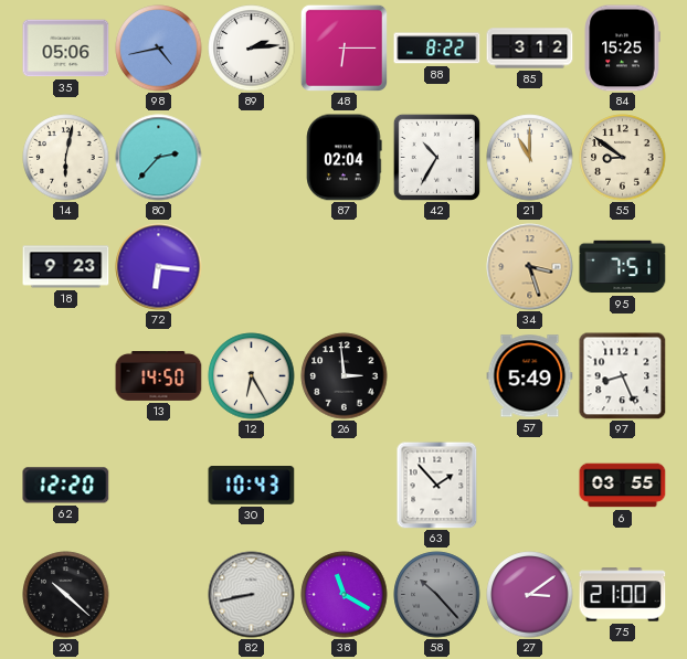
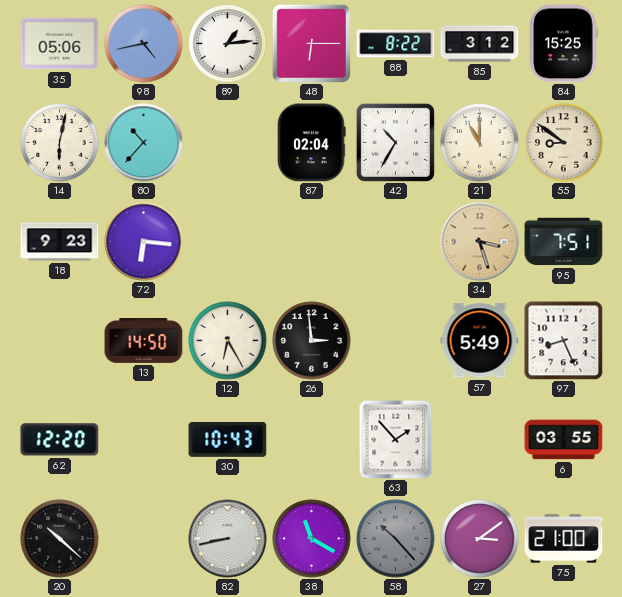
89: 2:14 -> 1:14 (228, 44)
80: 2:37 -> 10:37 (144, 143)
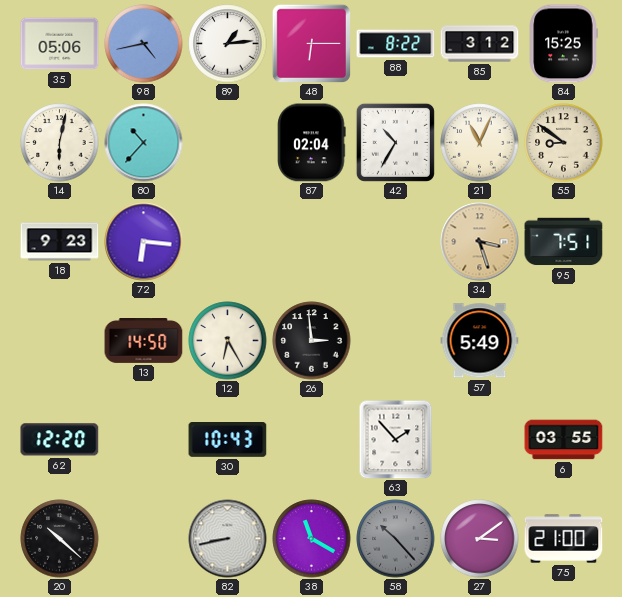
21: 11:00 -> 11:04 (480, 143)
97: 8:26 -> none (564, 341)
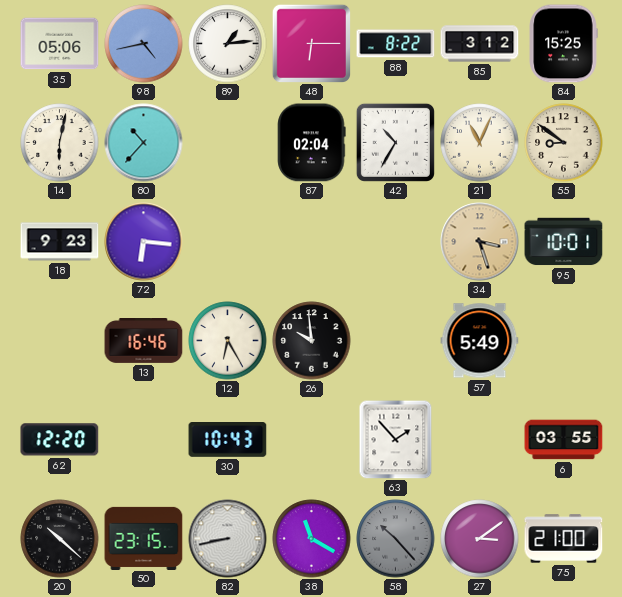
95: 7:51 -> 10:01 (564, 242)
13: 14:50 -> 16:46 (144, 341)
26: 2:59 -> 9:59 (312, 341)
50: none -> 23:15 (144, 538)
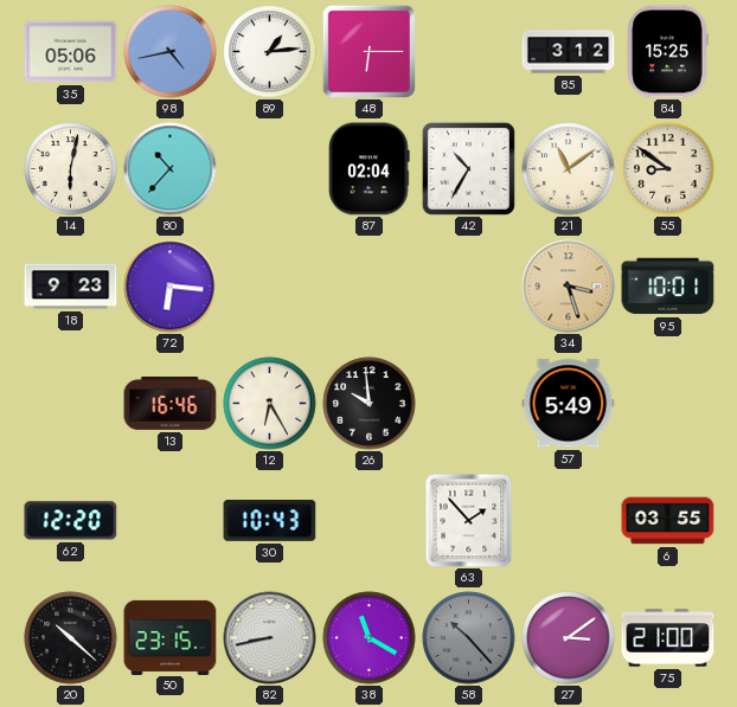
88: 8:22 -> none (396, 44)
21: 11:04 -> 11:09 (569, 169)
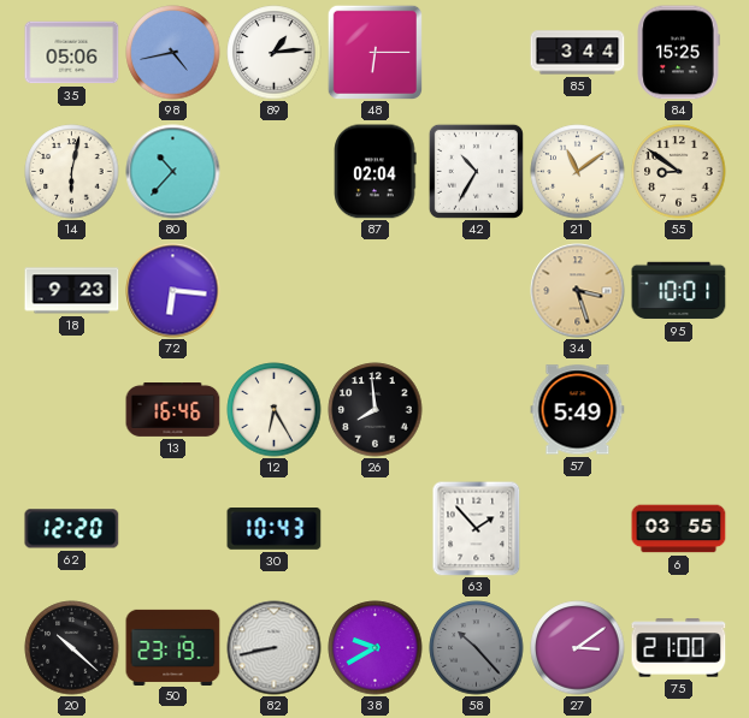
85: 3:12 -> 3:44 (578, 53)
26: 9:59 -> 7:59 (376, 410)
50: 23:15 -> 23:19 (173, 647)
38: 11:20 -> 9:40 (376, 648)
